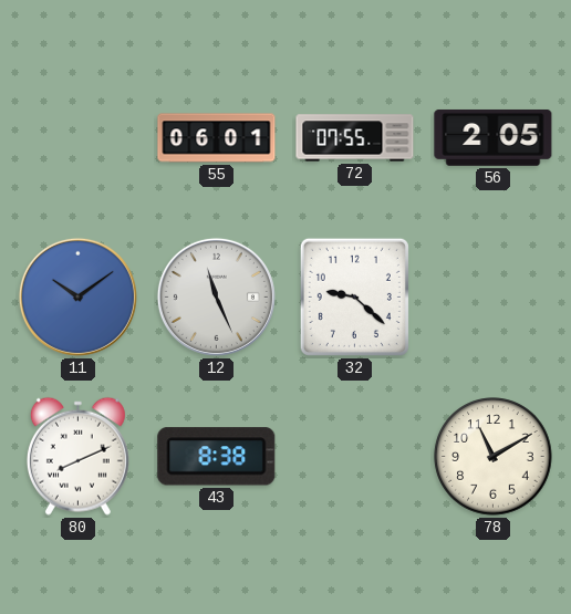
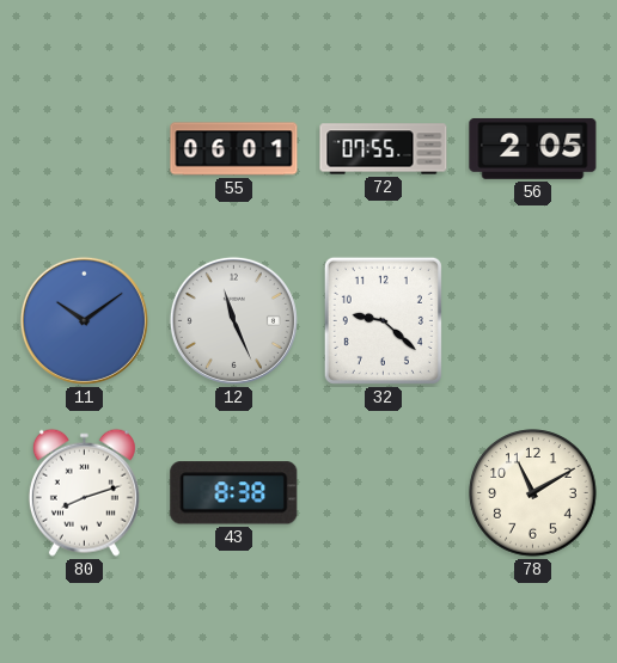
80: 8:11 -> 8:12 (84, 492)
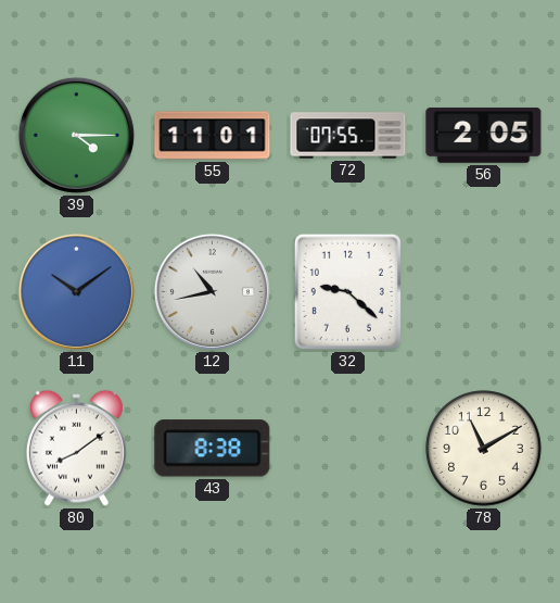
39: none -> 4:15 (76, 135)
55: 06:01 -> 11:01 (213, 136)
12: 11:26 -> 10:43 (212, 291)
80: 8:12 -> 8:09 (76, 448)
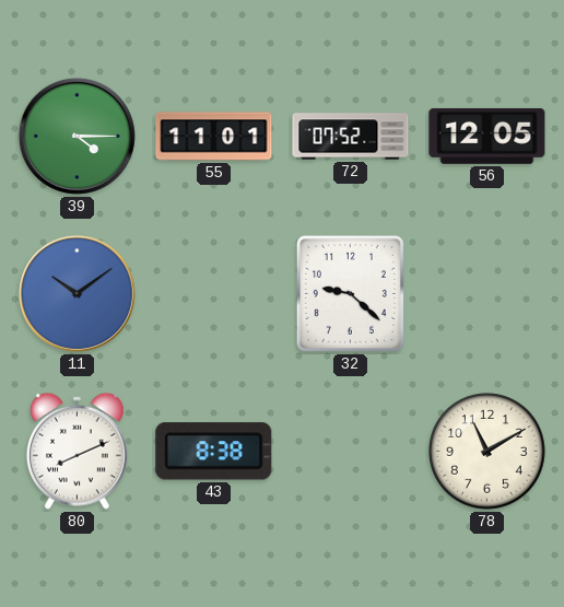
72: 07:55 -> 07:52 (351, 137)
56: 2:05 -> 12:05 (487, 137)
12: 10:43 -> none (212, 291)
80: 8:09 -> 8:11 (77, 451)
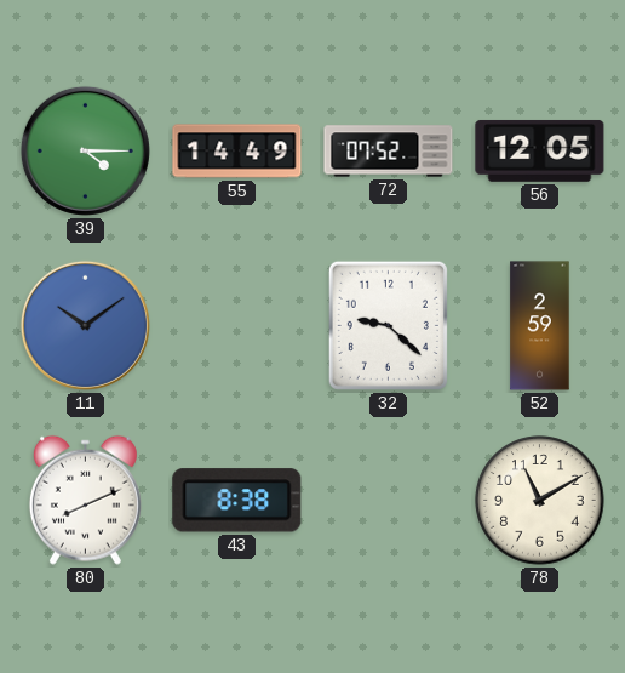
55: 11:01 -> 14:49 (237, 152)
52: none -> 2:59 (540, 326)
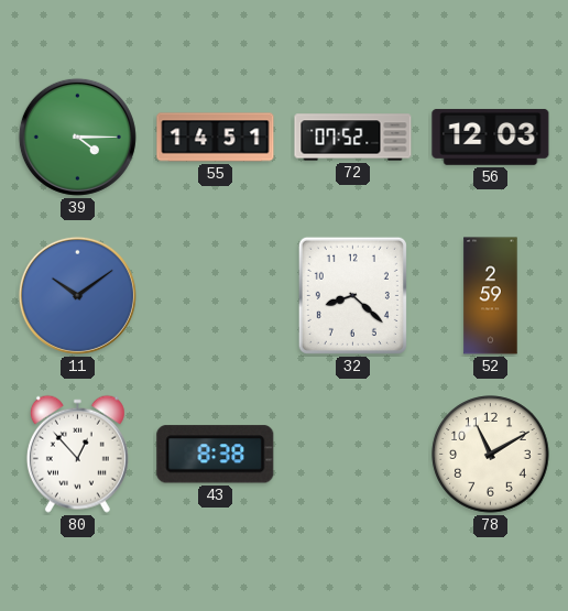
55: 14:49 -> 14:51 (216, 138)
56: 12:05 -> 12:03 (491, 138)
32: 9:22 -> 8:22 (352, 295)
80: 8:11 -> 12:53 (77, 454)
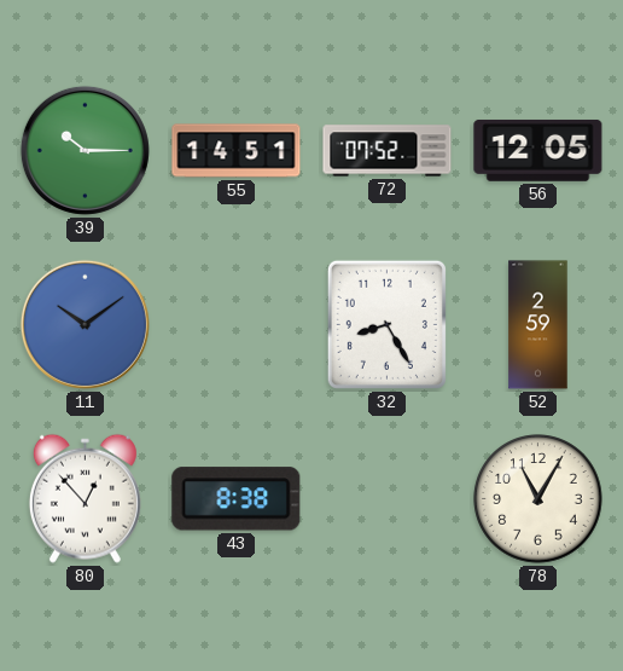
39: 4:15 -> 10:15 (85, 150)
56: 12:03 -> 12:05 (538, 151)
32: 8:22 -> 8:25 (386, 324)
78: 11:10 -> 11:05 (538, 499)
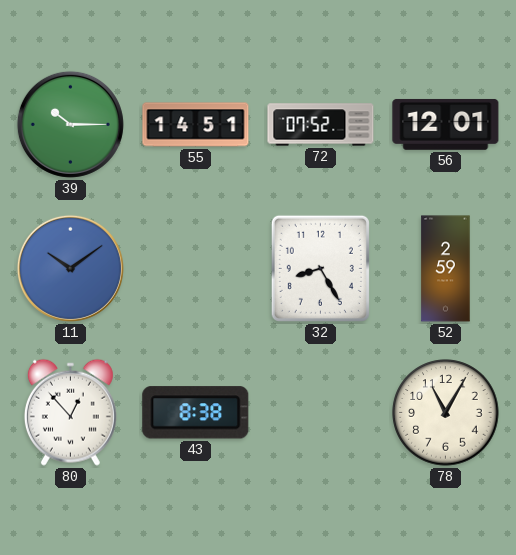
56: 12:05 -> 12:01 (446, 125)
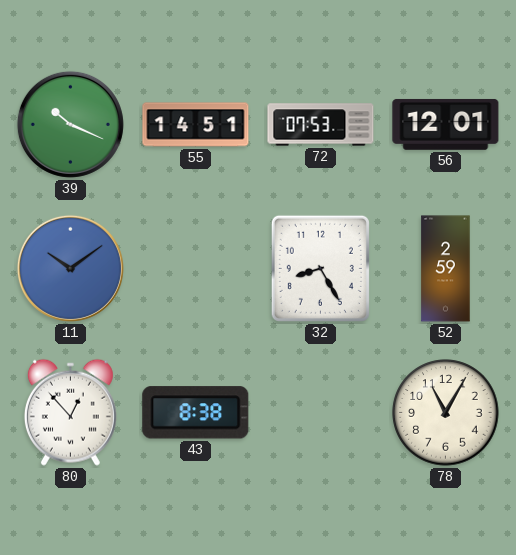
39: 10:15 -> 10:19 (70, 124)
72: 07:52 -> 07:53 (321, 125)
